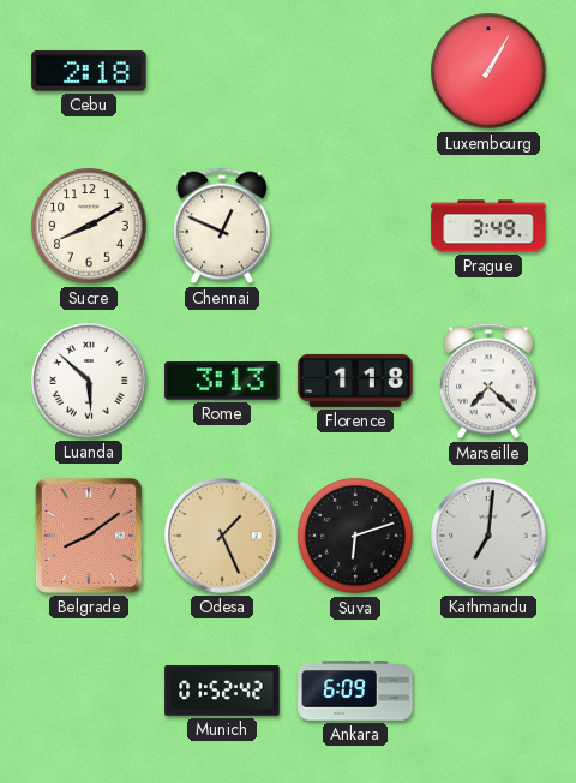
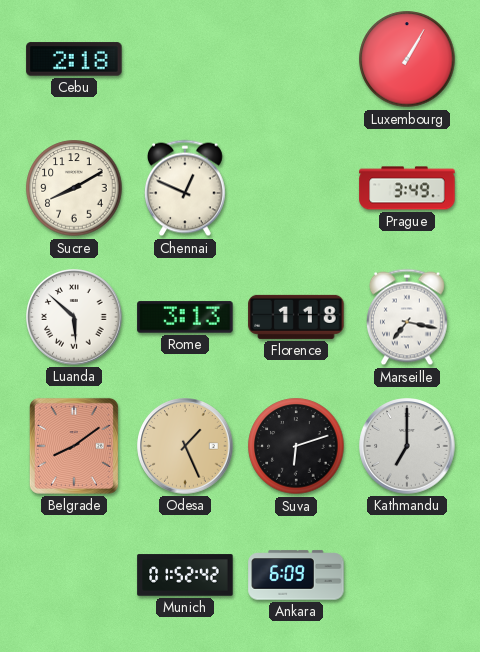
Marseille: 7:22 -> 7:17 (407, 317)
Kathmandu: 7:01 -> 7:00 (407, 446)
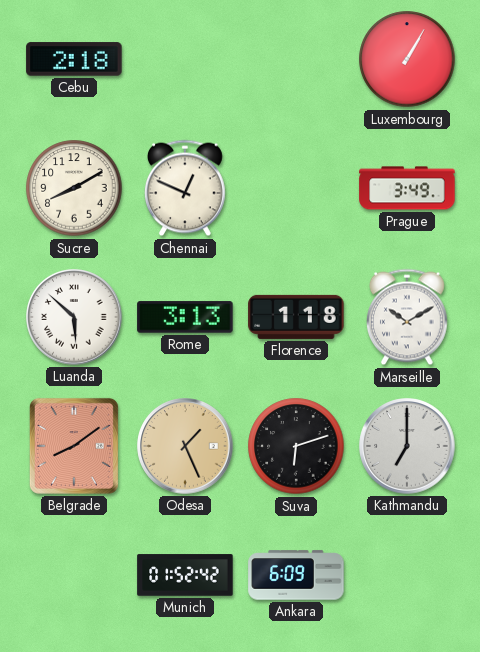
Marseille: 7:17 -> 10:10 (407, 317)
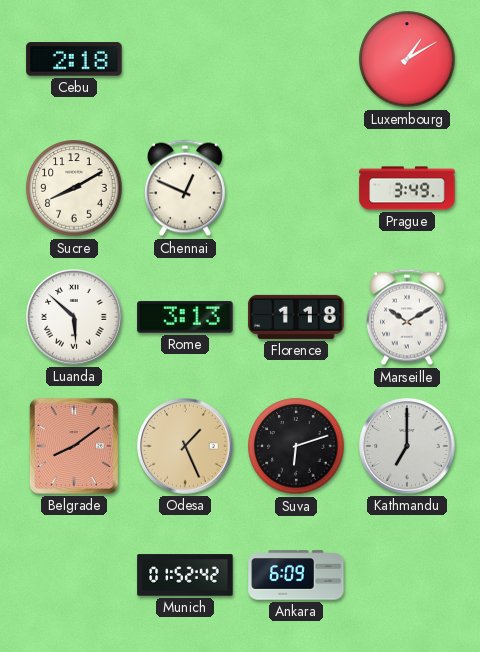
Luxembourg: 1:05 -> 1:10 (407, 59)
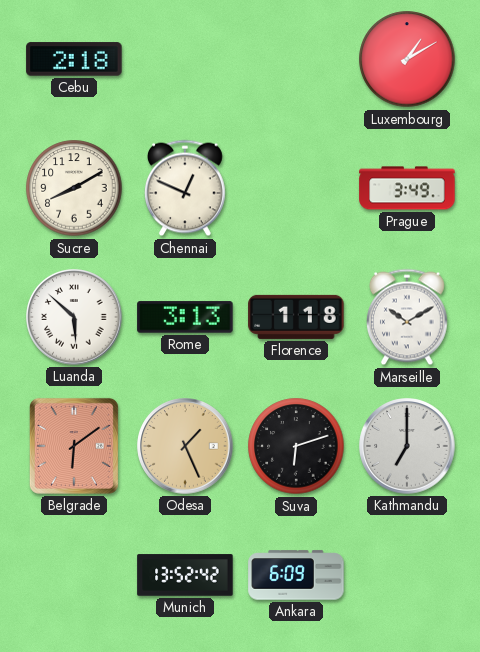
Belgrade: 8:09 -> 6:09 (74, 446)
Munich: 01:52 -> 13:52 (185, 575)
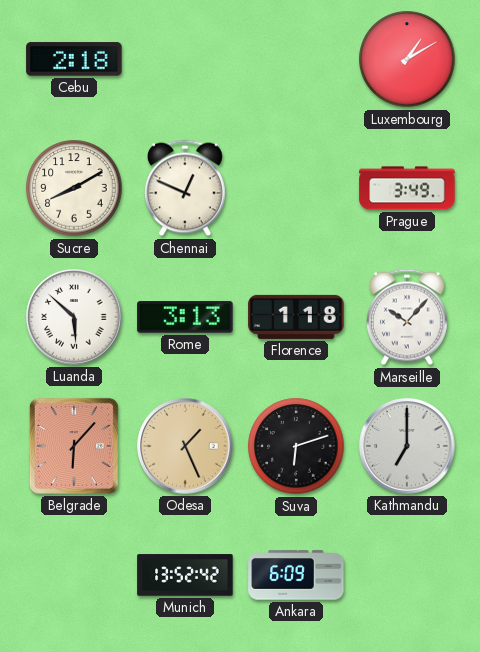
Marseille: 10:10 -> 10:07 (407, 317)
Belgrade: 6:09 -> 6:07 (74, 446)
